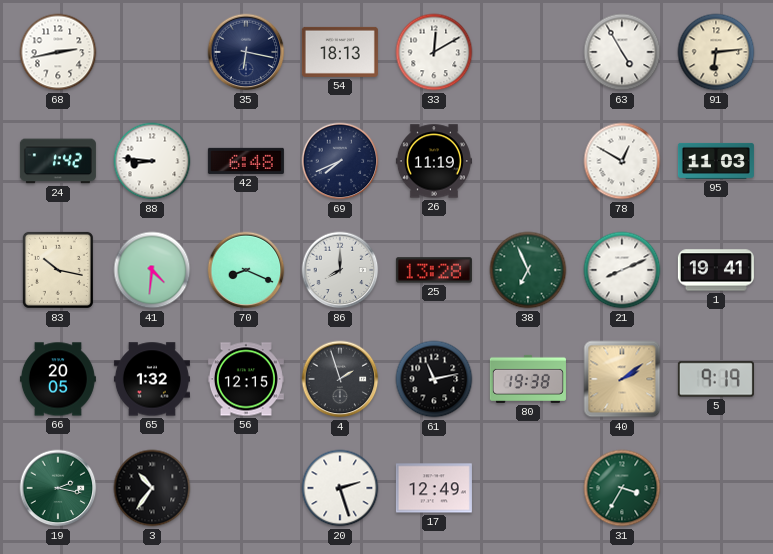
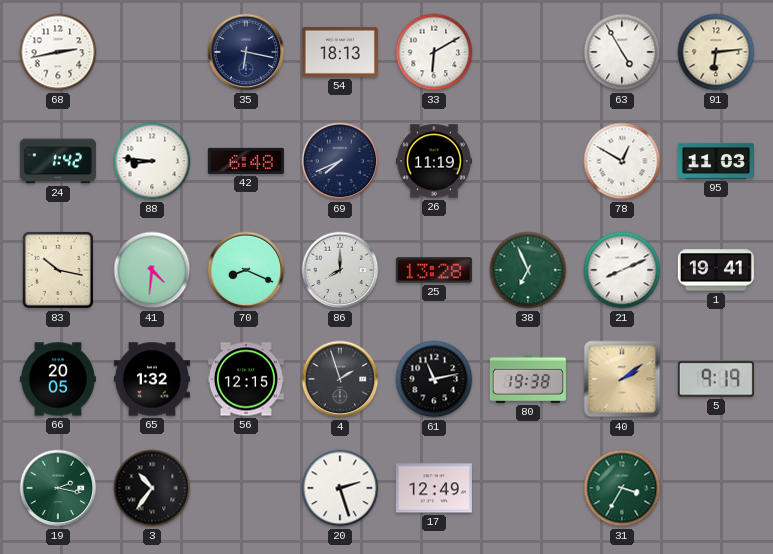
33: 12:10 -> 6:10 (434, 52)
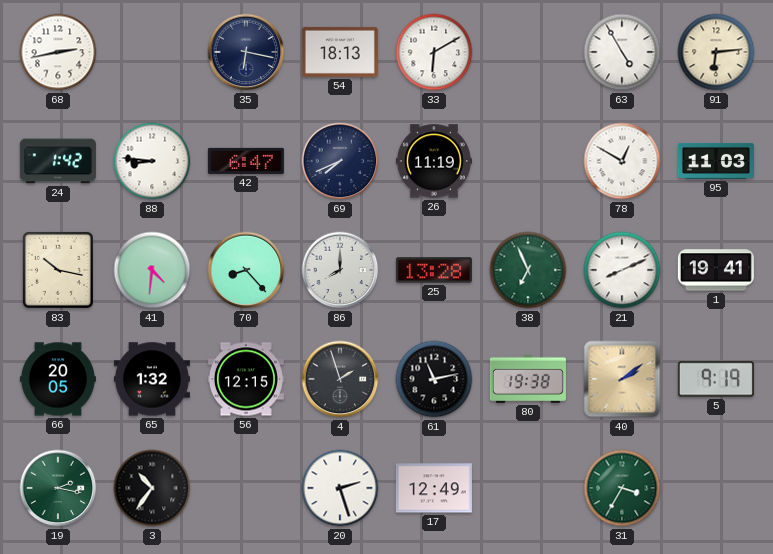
42: 6:48 -> 6:47 (246, 161)
70: 8:19 -> 8:23 (246, 270)
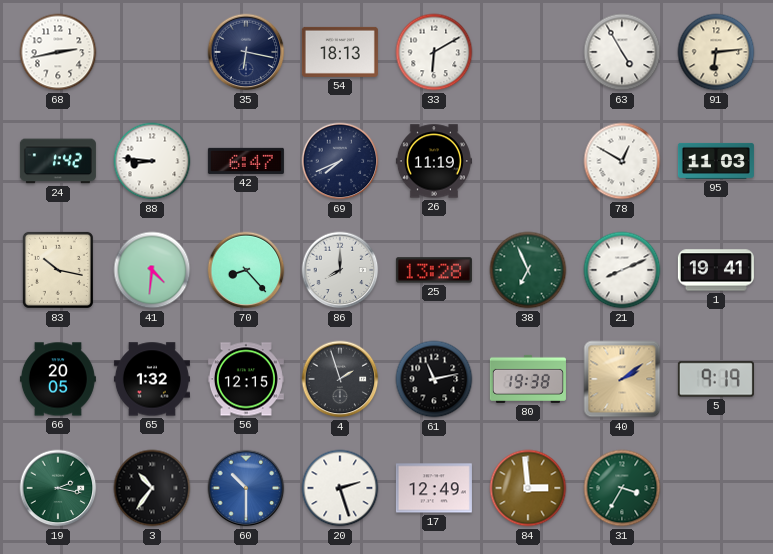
60: none -> 10:30 (246, 488)
84: none -> 2:59 (528, 488)
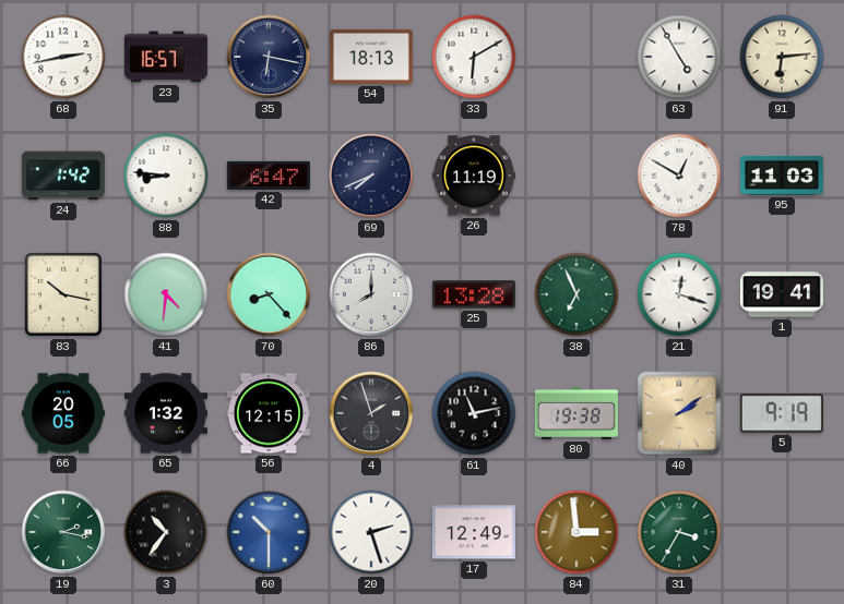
23: none -> 16:57 (166, 57)
21: 8:11 -> 12:18 (679, 294)
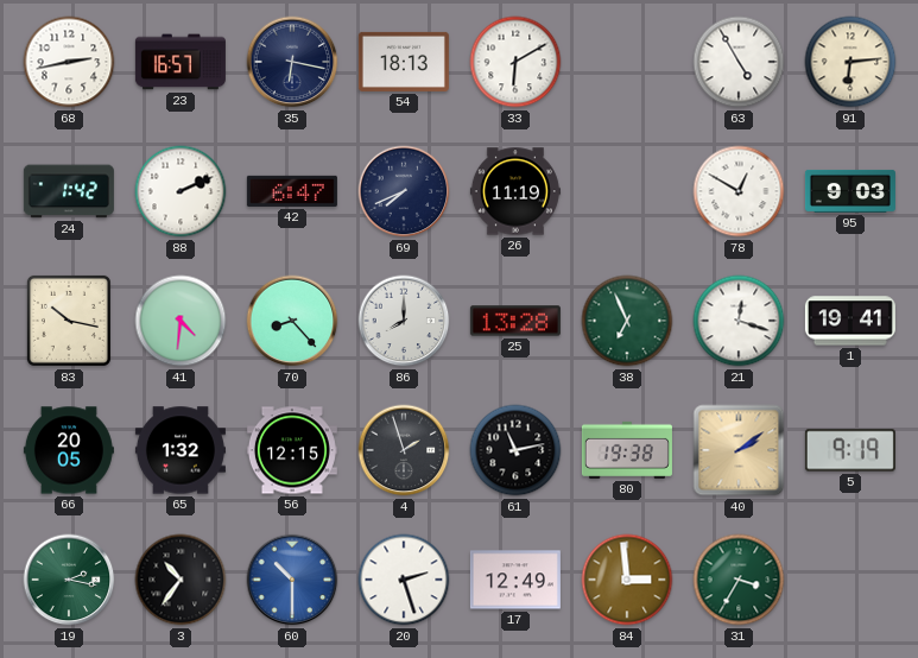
88: 8:46 -> 2:11 (181, 191)
95: 11:03 -> 9:03 (850, 191)
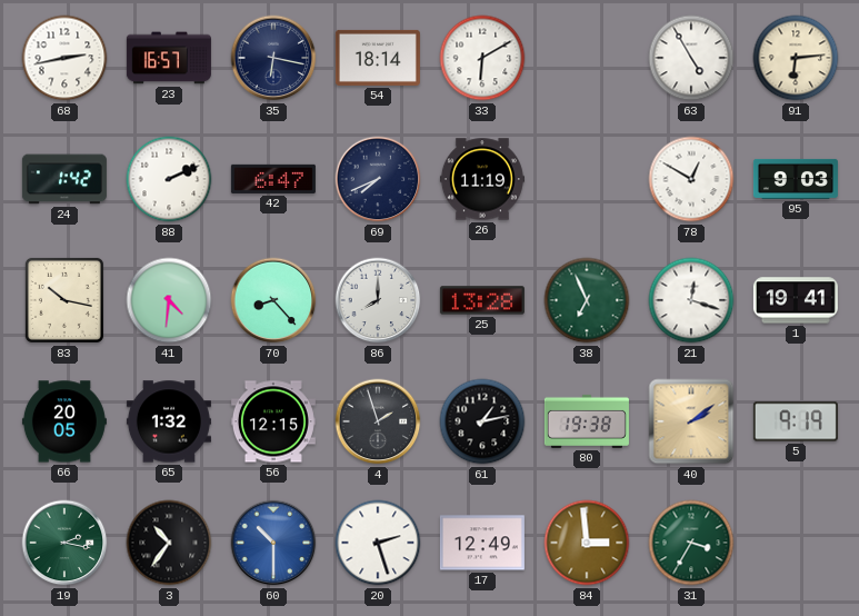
54: 18:13 -> 18:14 (378, 58)
61: 11:13 -> 1:13 (482, 421)
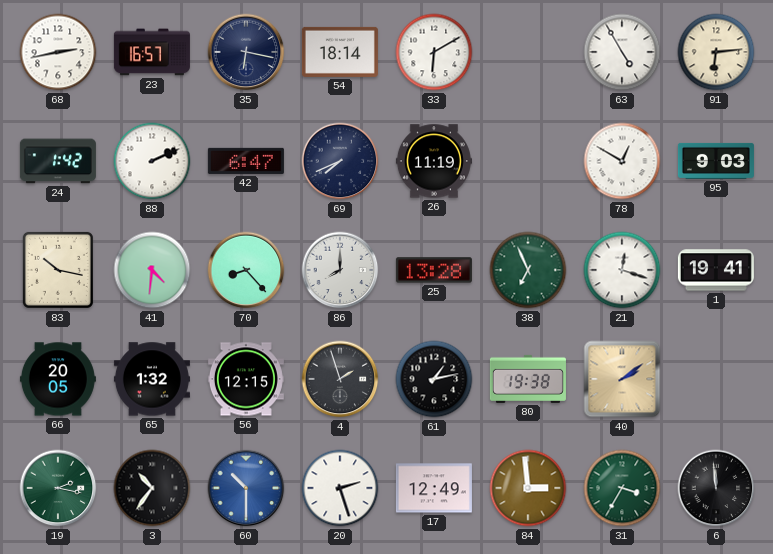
5: 9:19 -> none (796, 421)
6: none -> 11:59 (716, 488)
